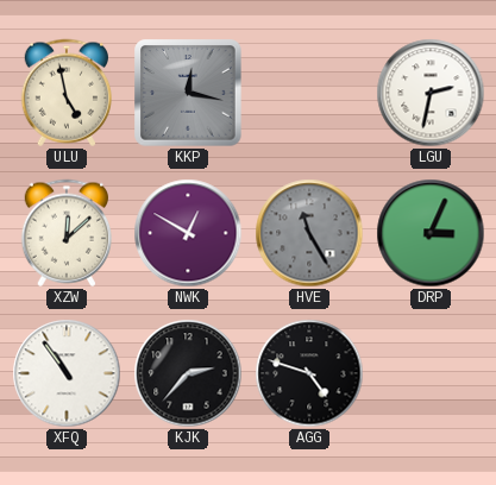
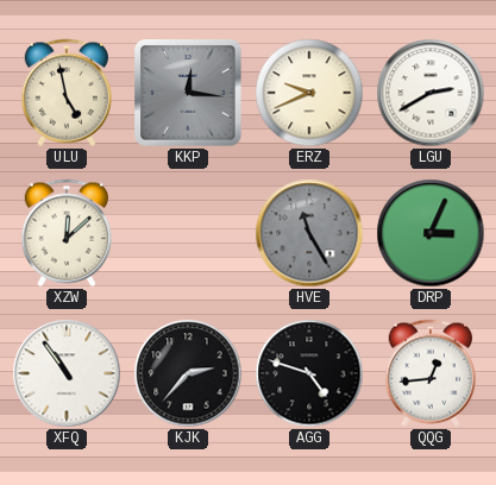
KKP: 12:17 -> 12:16 (188, 93)
ERZ: none -> 9:41 (309, 93)
LGU: 2:32 -> 2:40 (431, 93)
NWK: 12:50 -> none (188, 233)
QQG: none -> 12:44 (429, 373)
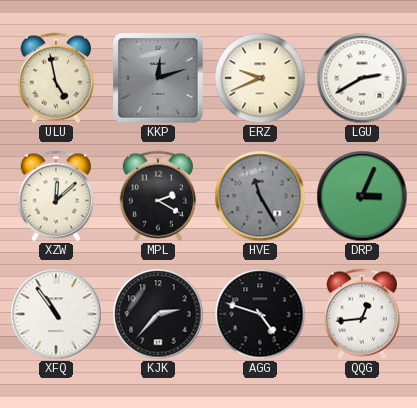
KKP: 12:16 -> 12:12 (158, 78)
MPL: none -> 2:20 (157, 196)
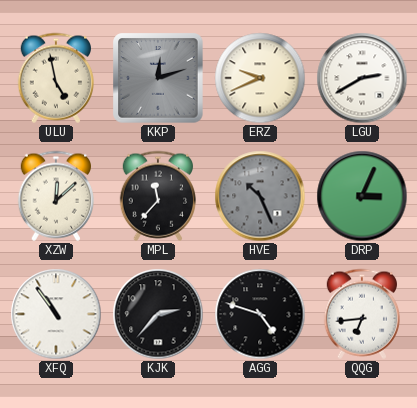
MPL: 2:20 -> 11:37 (157, 196)
HVE: 11:25 -> 10:26 (260, 196)
QQG: 12:44 -> 6:44 (361, 314)
